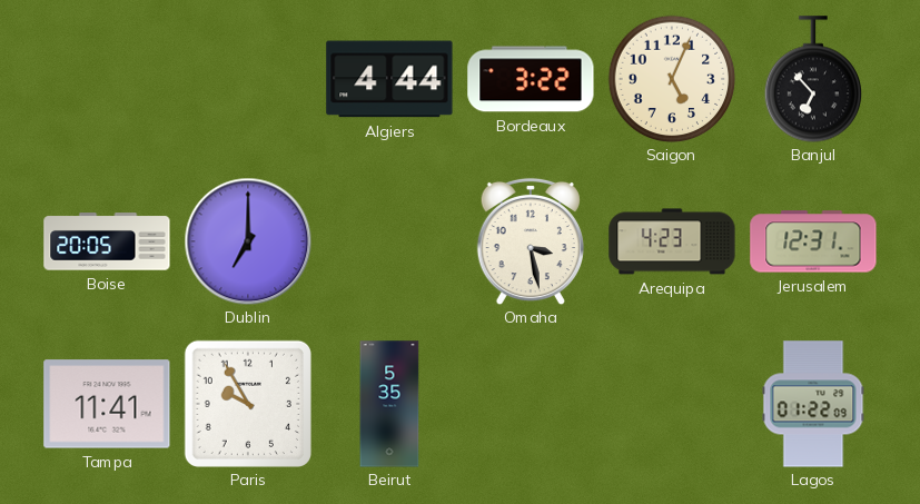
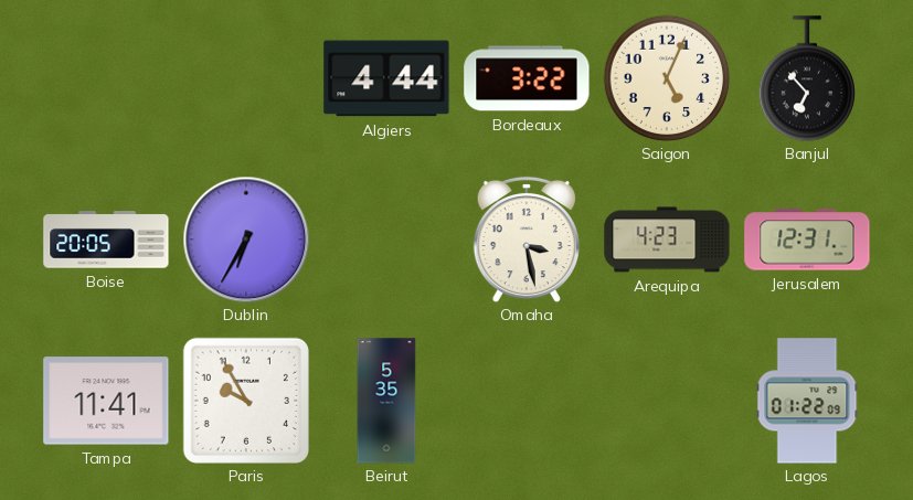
Dublin: 7:00 -> 6:35 (246, 240)
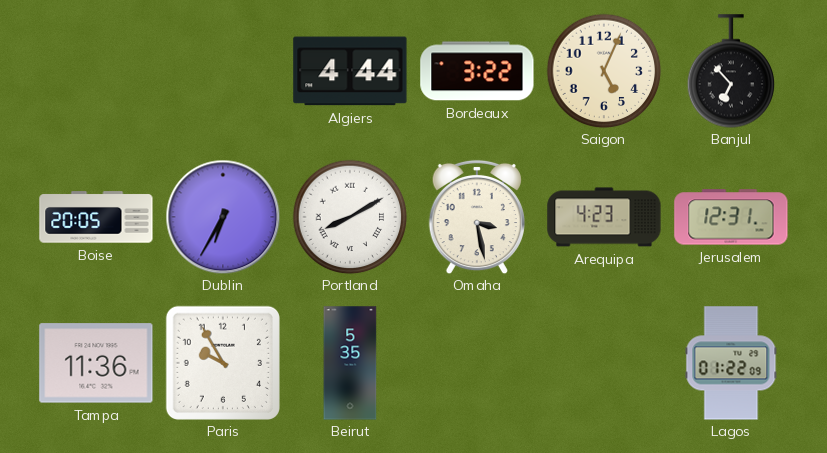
Portland: none -> 8:10 (350, 217)
Tampa: 11:41 -> 11:36 (96, 363)
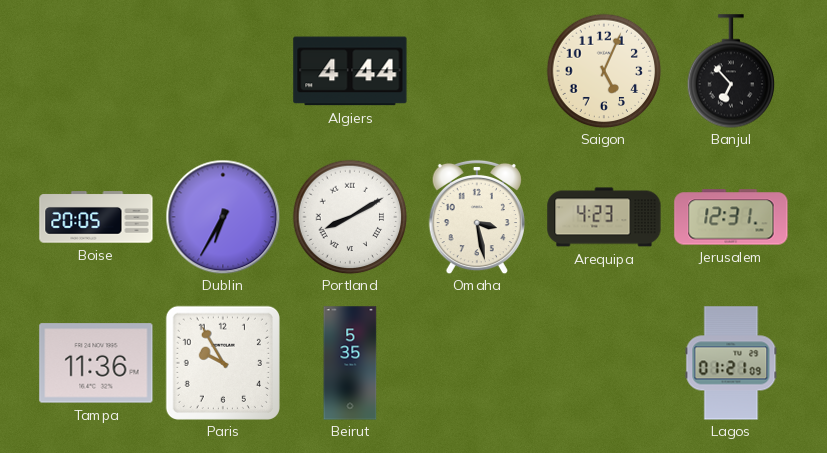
Bordeaux: 3:22 -> none (477, 71)
Lagos: 01:22 -> 01:21 (731, 363)
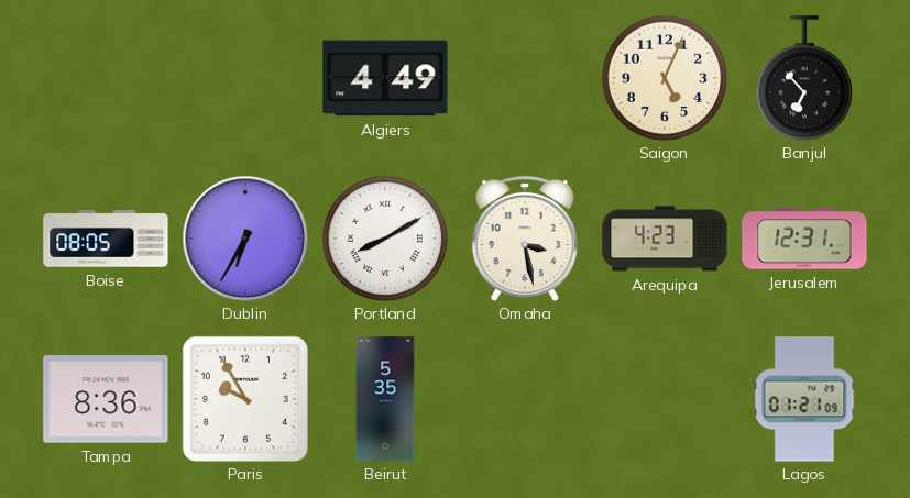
Algiers: 4:44 -> 4:49 (385, 78)
Boise: 20:05 -> 08:05 (106, 239)
Tampa: 11:36 -> 8:36 (106, 399)
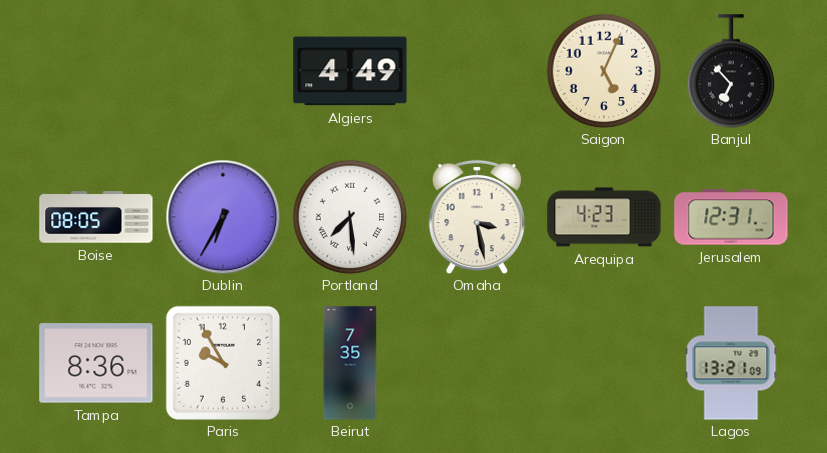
Portland: 8:10 -> 7:29 (350, 217)
Beirut: 5:35 -> 7:35 (350, 363)
Lagos: 01:21 -> 13:21 (731, 363)
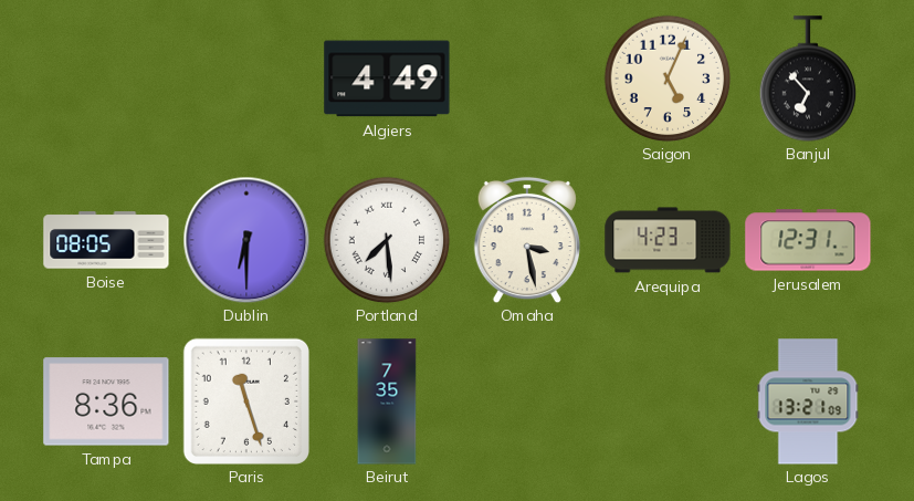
Dublin: 6:35 -> 6:30 (246, 240)
Paris: 9:55 -> 11:27 (246, 401)
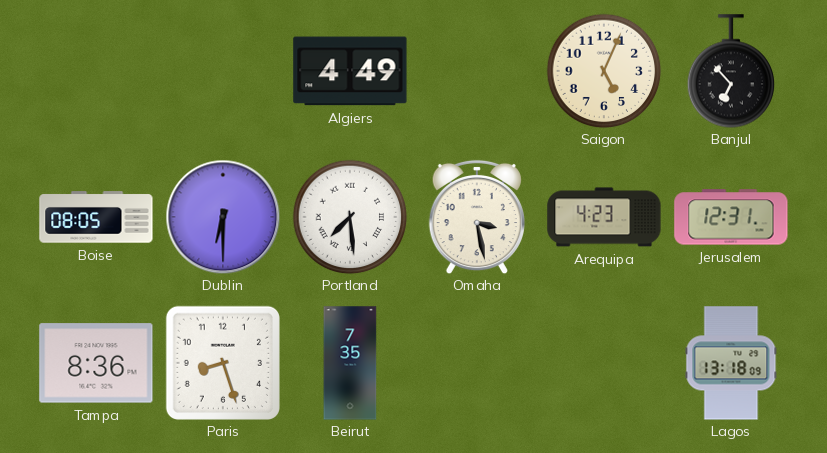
Paris: 11:27 -> 8:27 (223, 363)
Lagos: 13:21 -> 13:18 (731, 363)
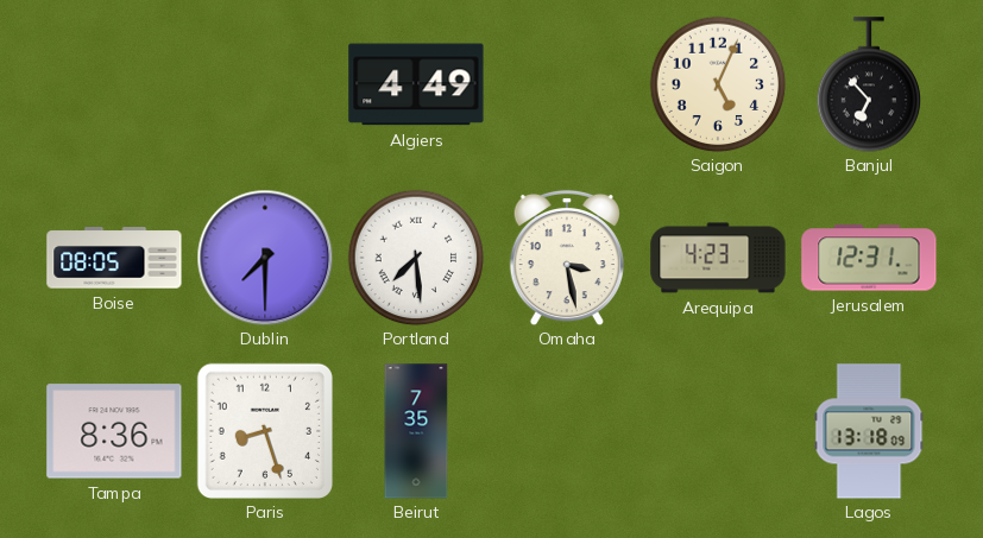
Dublin: 6:30 -> 7:30 (265, 258)
